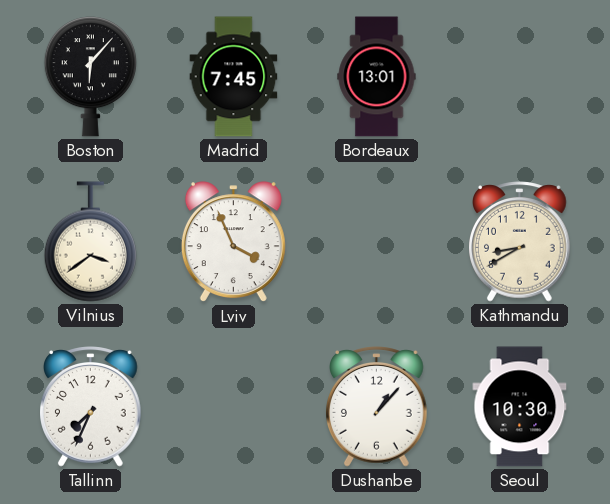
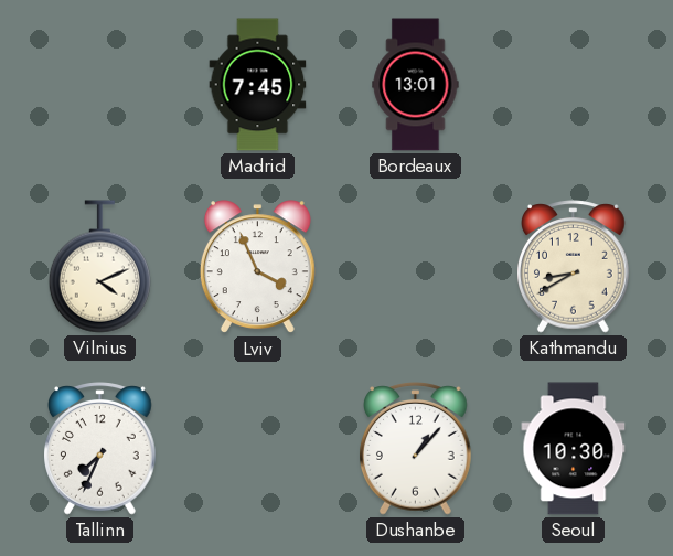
Boston: 6:07 -> none (90, 77)
Vilnius: 3:39 -> 4:11 (99, 267)
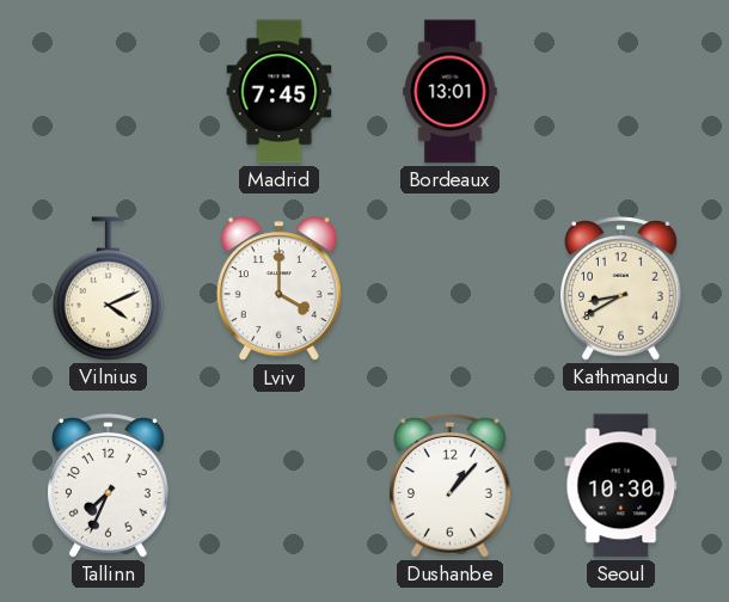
Lviv: 3:56 -> 4:00 (278, 289)
